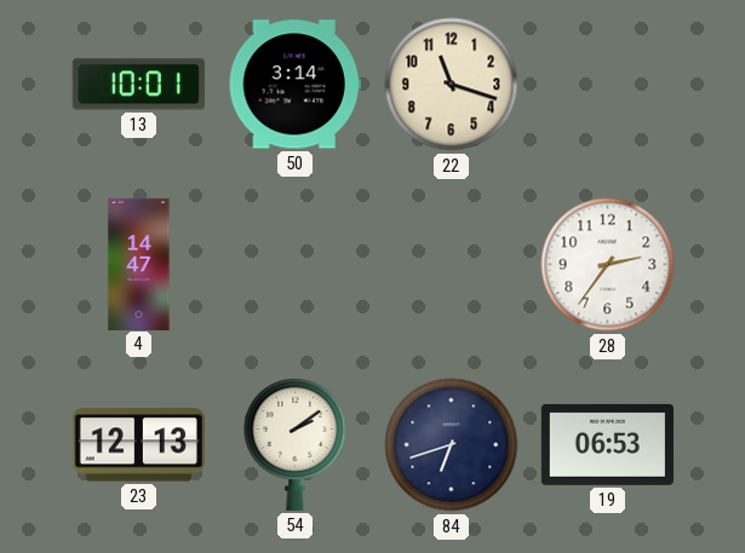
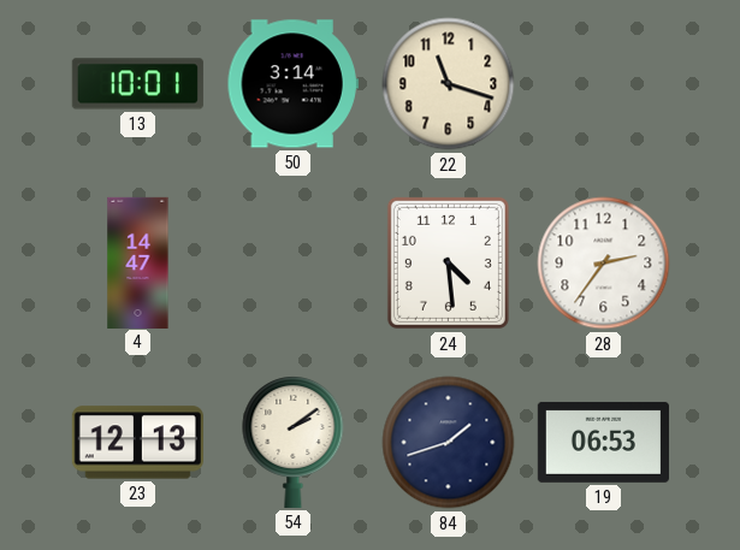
24: none -> 4:29 (448, 262)
84: 6:42 -> 1:42 (449, 443)
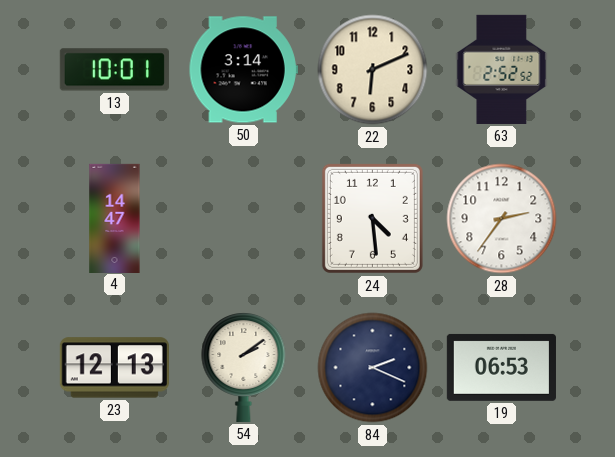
22: 11:18 -> 6:11 (373, 70)
63: none -> 2:52 (502, 69)
84: 1:42 -> 2:19 (373, 368)
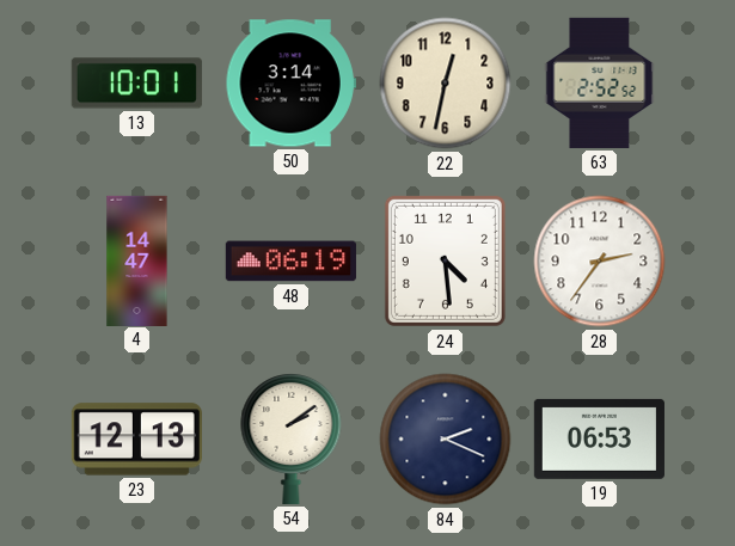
22: 6:11 -> 12:32 (446, 84)
48: none -> 06:19 (290, 262)
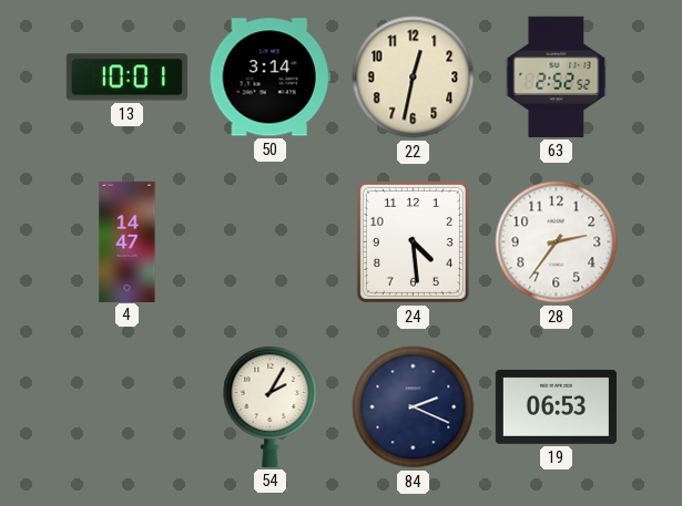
48: 06:19 -> none (290, 262)
23: 12:13 -> none (136, 440)
54: 2:09 -> 2:05 (271, 407)
